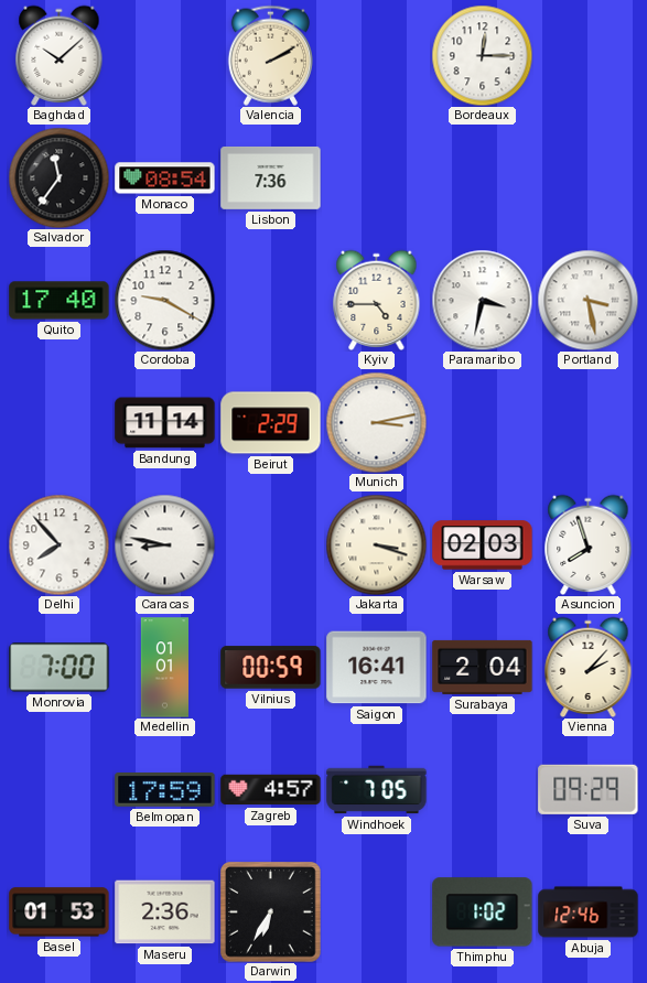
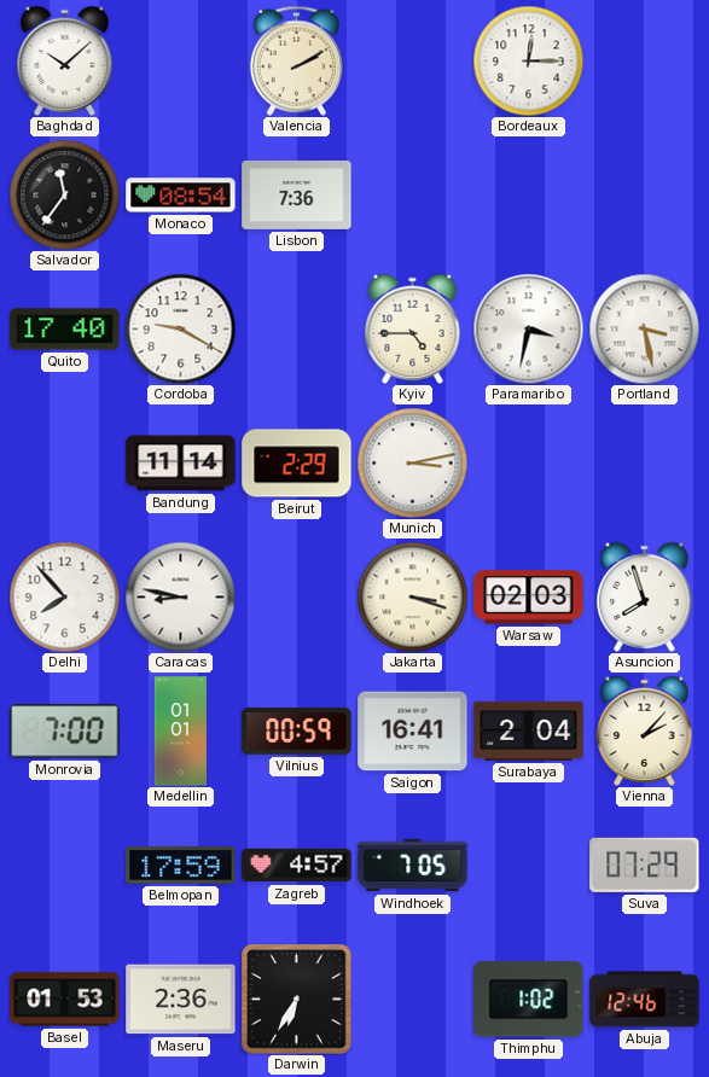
Suva: 09:29 -> 07:29 (645, 864)
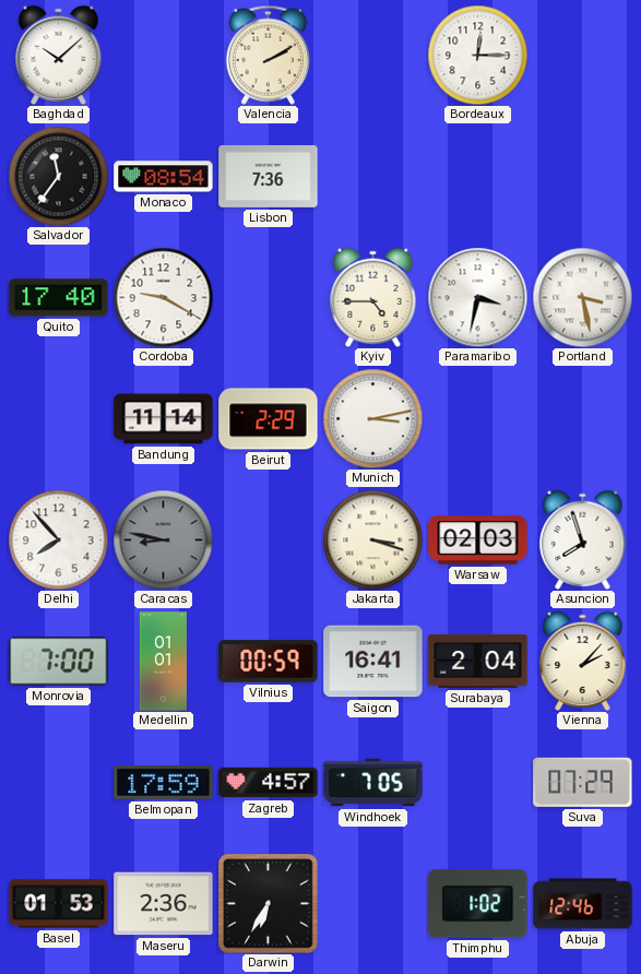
Caracas dial: white -> grey (163, 539)
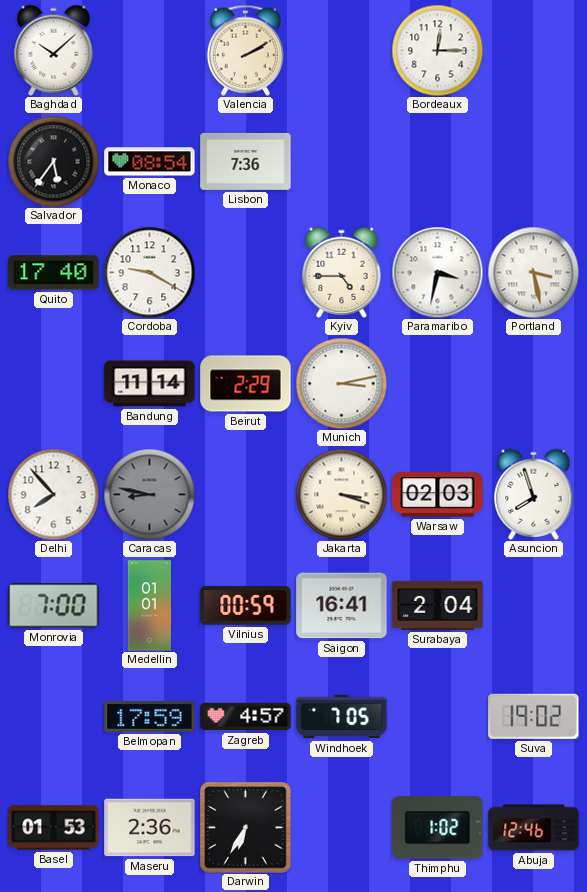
Salvador: 11:36 -> 5:36 (53, 161)
Vienna: 2:07 -> none (583, 661)
Suva: 07:29 -> 19:02 (534, 716)
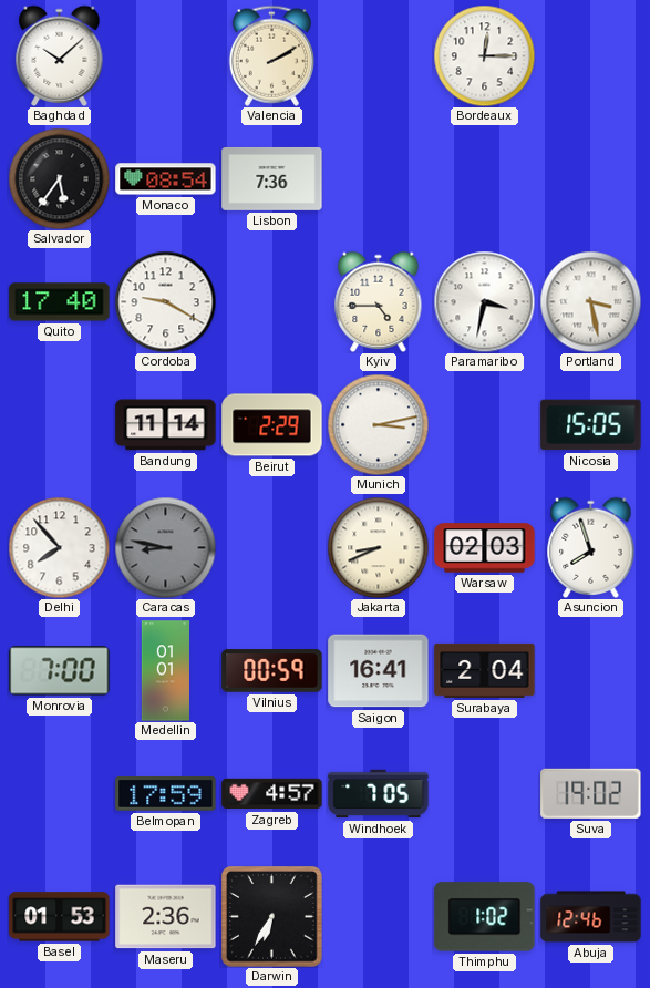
Nicosia: none -> 15:05 (591, 425)
Jakarta: 3:18 -> 8:41 (378, 547)
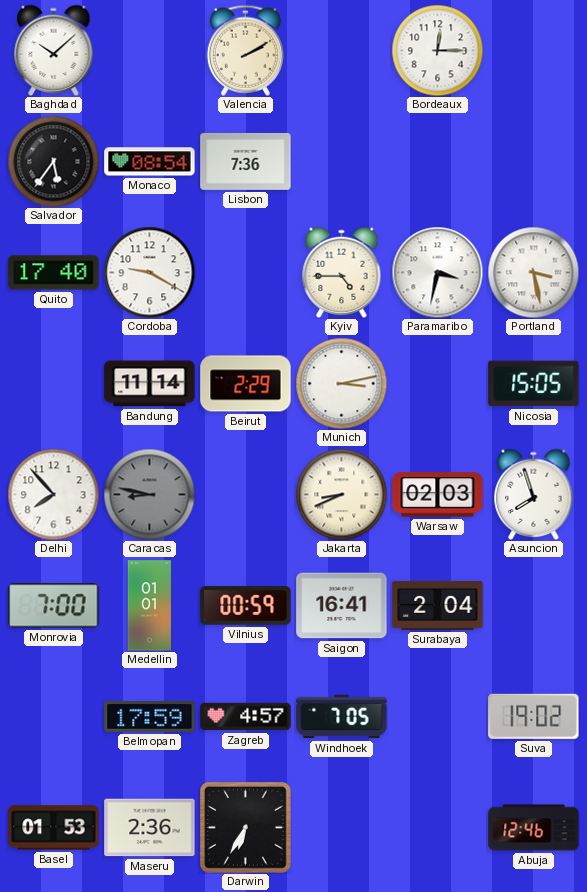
Thimphu: 1:02 -> none (485, 917)
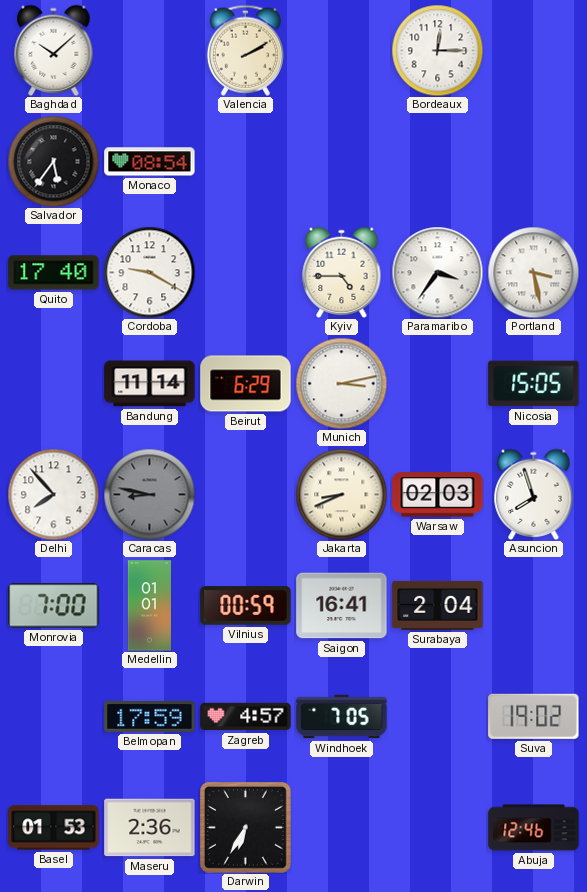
Lisbon: 7:36 -> none (246, 161)
Paramaribo: 3:32 -> 3:36 (437, 272)
Beirut: 2:29 -> 6:29 (246, 384)
